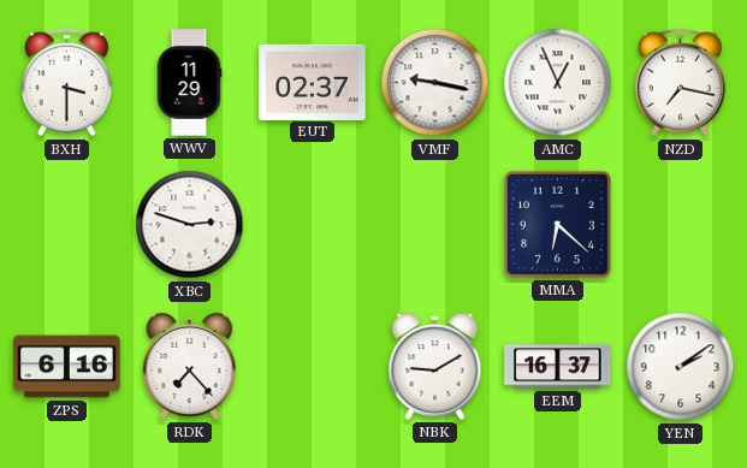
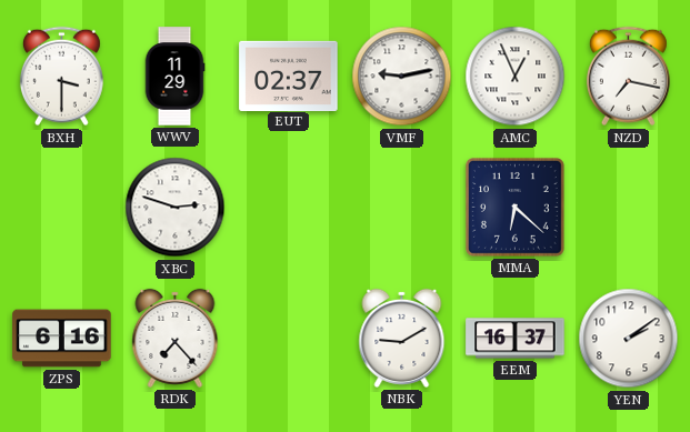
VMF: 9:17 -> 9:13 (402, 77)
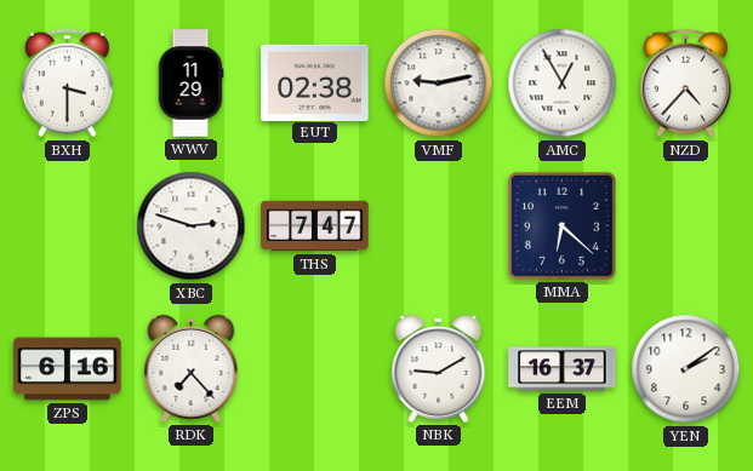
EUT: 02:37 -> 02:38 (315, 82)
AMC: 12:56 -> 12:55 (563, 84)
NZD: 7:17 -> 4:37 (685, 84)
THS: none -> 7:47 (315, 226)
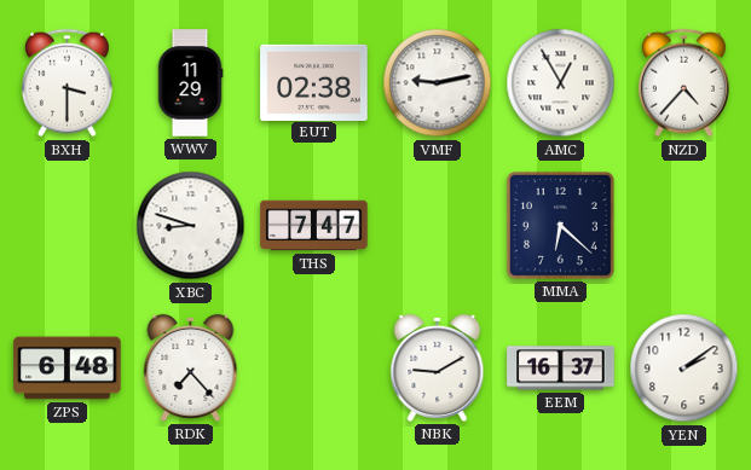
XBC: 2:48 -> 8:48 (191, 226)
ZPS: 6:16 -> 6:48 (68, 369)
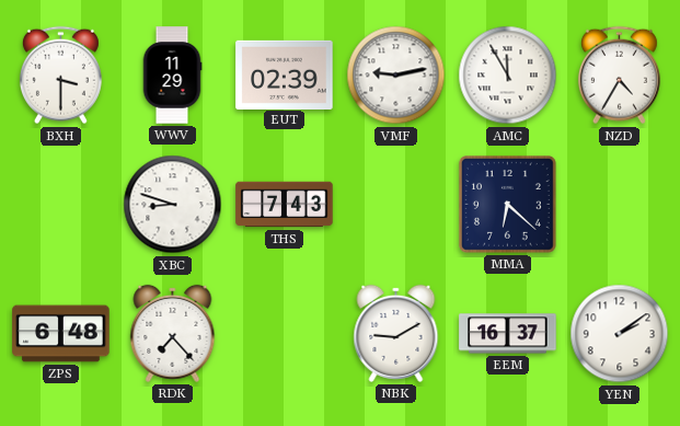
EUT: 02:38 -> 02:39 (285, 74)
AMC: 12:55 -> 11:55 (508, 76)
NZD: 4:37 -> 4:35 (619, 76)
THS: 7:47 -> 7:43 (285, 205)
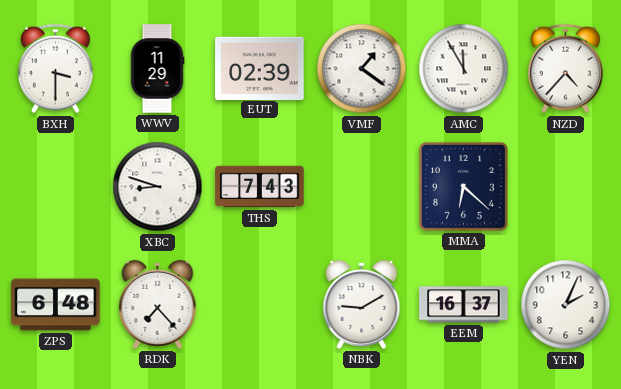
VMF: 9:13 -> 1:21 (362, 69)
NZD: 4:35 -> 4:37 (565, 69)
YEN: 2:09 -> 2:04 (566, 305)
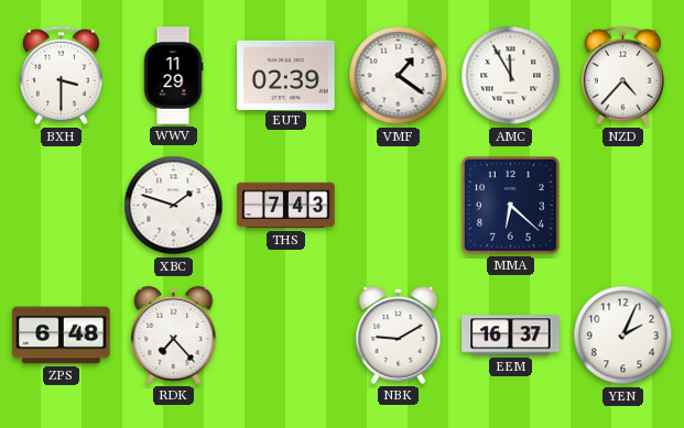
XBC: 8:48 -> 1:48 (174, 206)
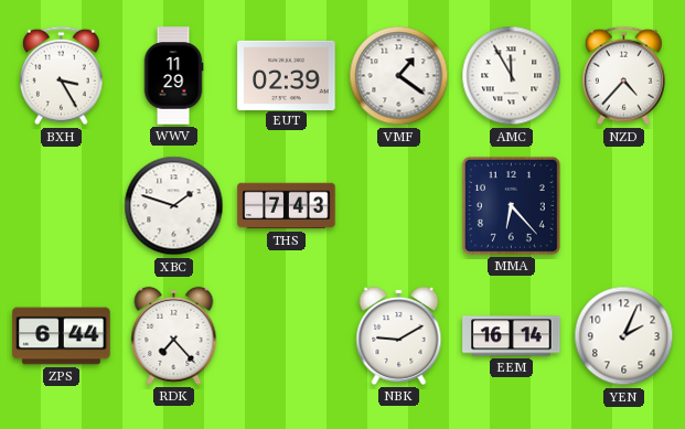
BXH: 3:30 -> 3:25 (61, 76)
MMA: 6:22 -> 6:23 (511, 205)
ZPS: 6:48 -> 6:44 (62, 336)
EEM: 16:37 -> 16:14 (512, 336)
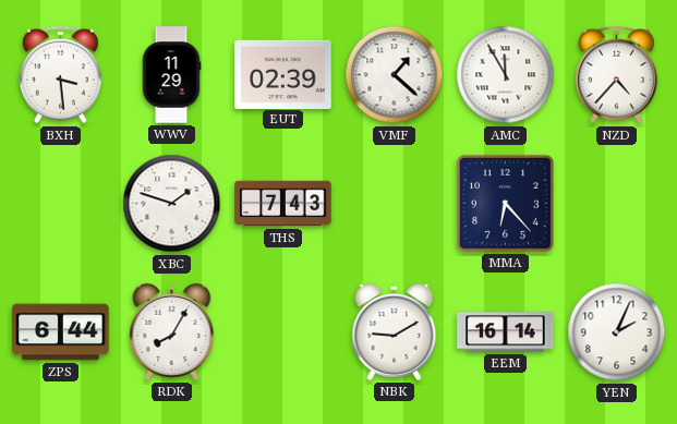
BXH: 3:25 -> 3:29 (60, 75)
VMF: 1:21 -> 1:22 (395, 75)
RDK: 7:23 -> 8:05 (172, 331)
